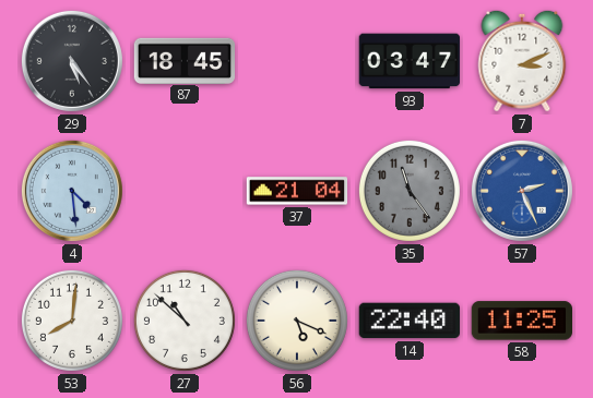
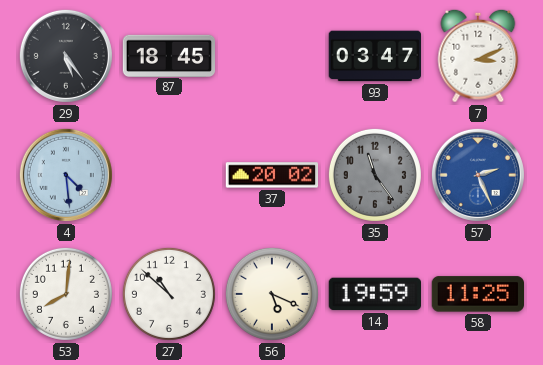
37: 21:04 -> 20:02 (272, 175)
14: 22:40 -> 19:59 (374, 294)
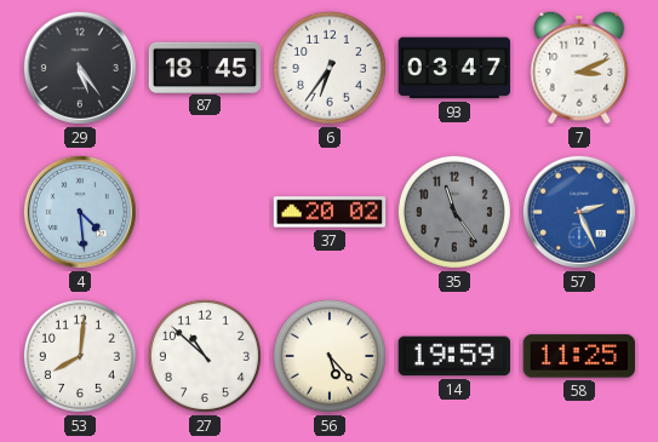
6: none -> 6:36 (330, 68)
56: 5:19 -> 5:23 (330, 356)
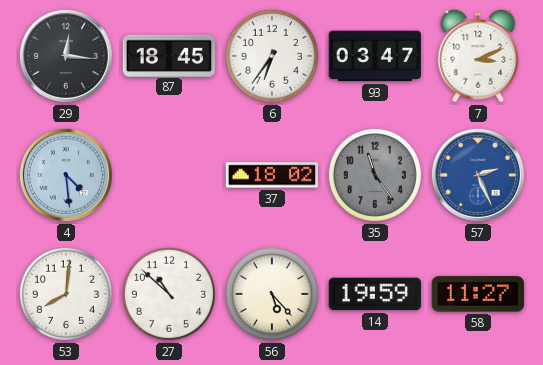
29: 5:24 -> 12:16 (66, 56)
37: 20:02 -> 18:02 (272, 175)
58: 11:25 -> 11:27 (477, 294)
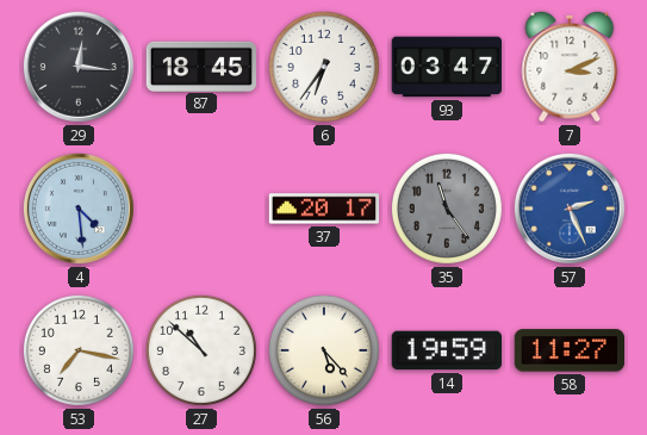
37: 18:02 -> 20:17 (324, 209)
53: 8:01 -> 7:17 (79, 350)
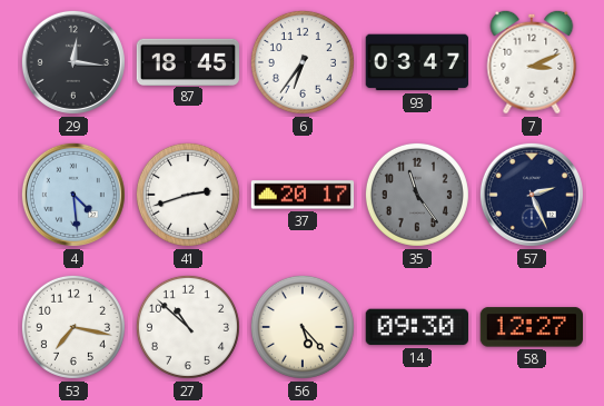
41: none -> 2:42 (188, 195)
57 dial: blue -> navy (532, 195)
14: 19:59 -> 09:30 (416, 327)
58: 11:27 -> 12:27 (531, 327)
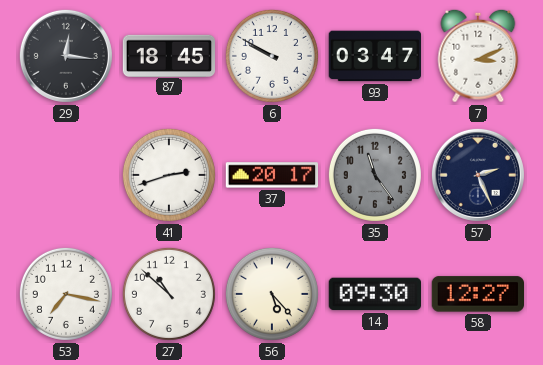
6: 6:36 -> 9:50 (272, 56)
4: 4:29 -> none (73, 195)
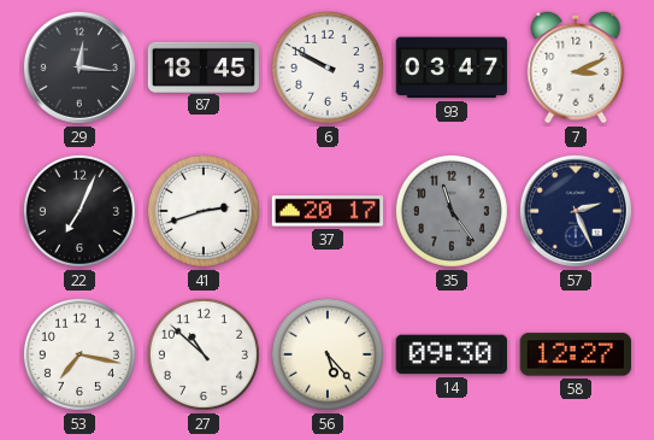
22: none -> 7:04 (79, 211)
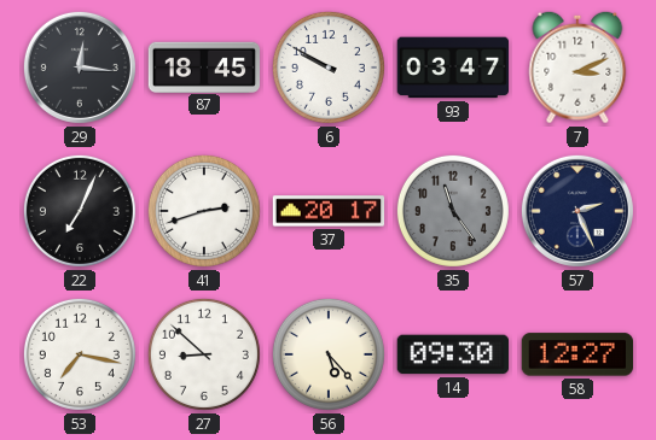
27: 10:52 -> 8:52 (204, 354)
